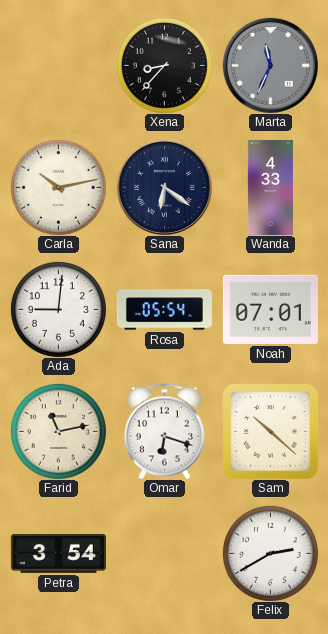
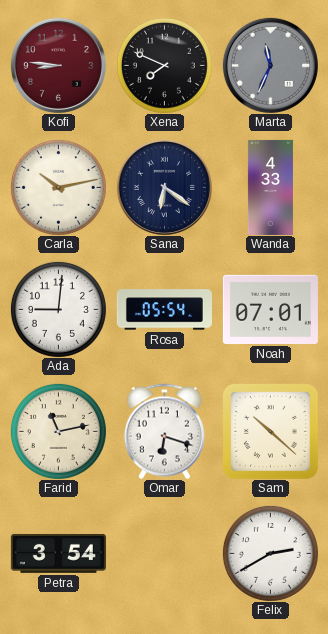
Kofi: none -> 8:46 (58, 65)
Xena: 8:37 -> 7:49 (164, 65)
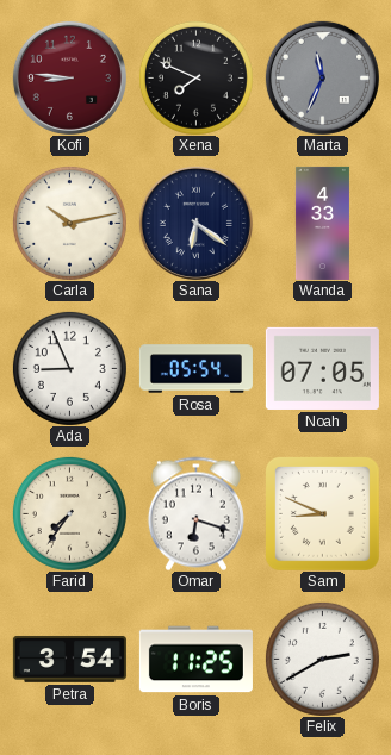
Ada: 9:01 -> 8:56 (69, 368)
Noah: 07:01 -> 07:05 (322, 368)
Farid: 11:13 -> 7:36 (69, 513)
Sam: 10:22 -> 8:49 (322, 513)
Boris: none -> 11:25 (195, 660)
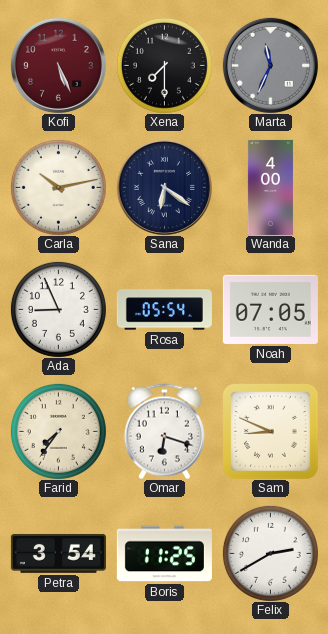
Kofi: 8:46 -> 5:26 (58, 65)
Xena: 7:49 -> 7:30 (164, 65)
Wanda: 4:33 -> 4:00 (270, 187)
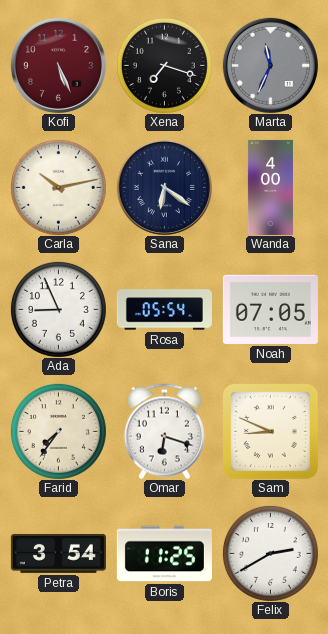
Xena: 7:30 -> 7:18 (164, 65)
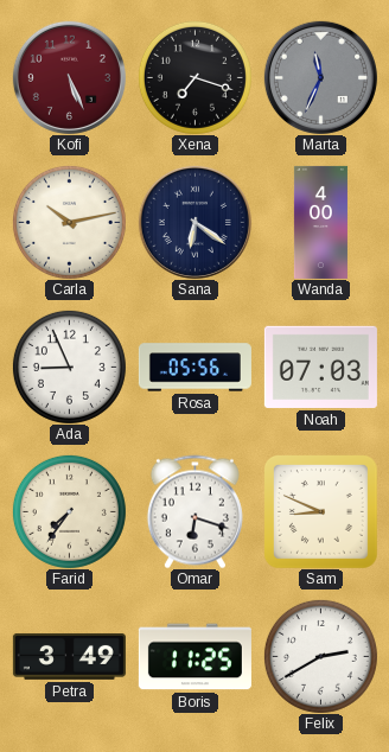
Rosa: 05:54 -> 05:56 (194, 368)
Noah: 07:05 -> 07:03 (320, 367)
Petra: 3:54 -> 3:49 (69, 656)
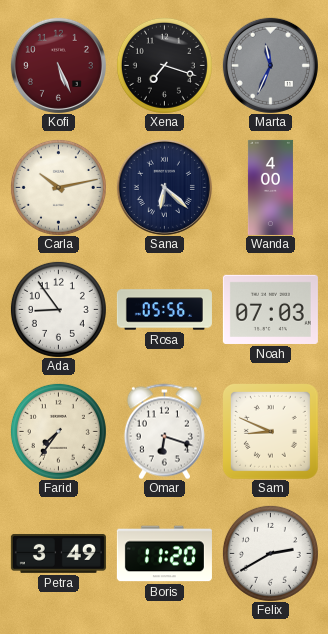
Sana: 6:21 -> 6:22 (164, 187)
Ada: 8:56 -> 8:54 (58, 309)
Boris: 11:25 -> 11:20 (164, 554)
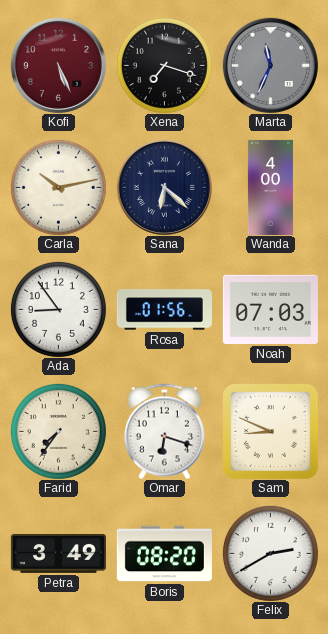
Rosa: 05:56 -> 01:56 (164, 310)
Boris: 11:20 -> 08:20 (164, 554)
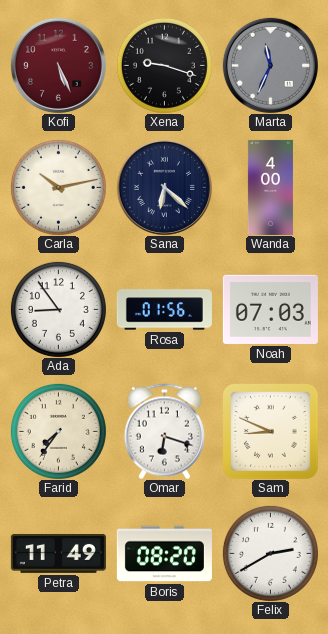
Xena: 7:18 -> 9:18 (164, 65)
Petra: 3:49 -> 11:49 (58, 553)
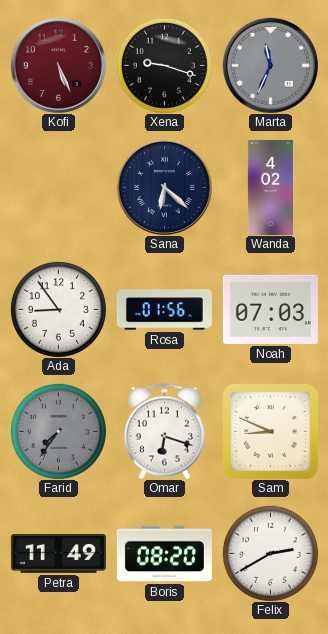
Carla: 10:13 -> none (58, 187)
Wanda: 4:00 -> 4:02 (270, 187)
Farid dial: cream -> grey (58, 431)
